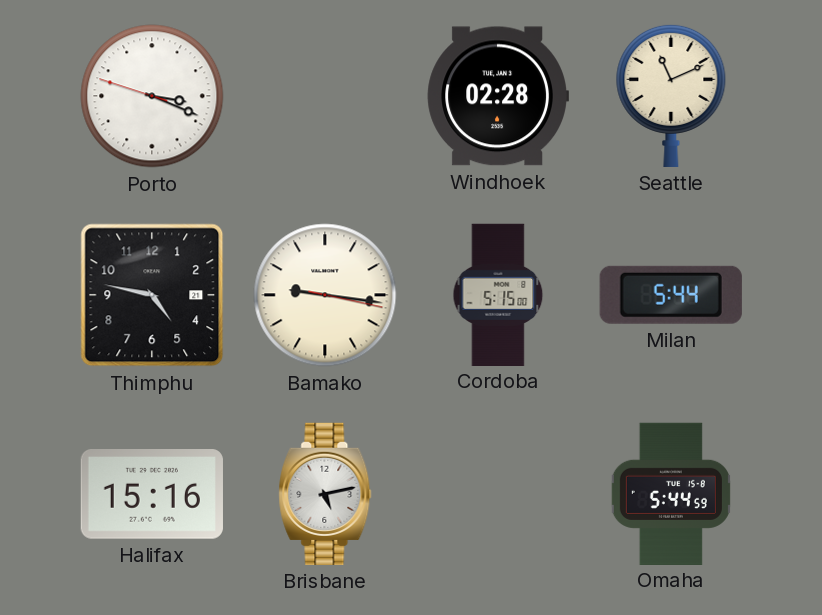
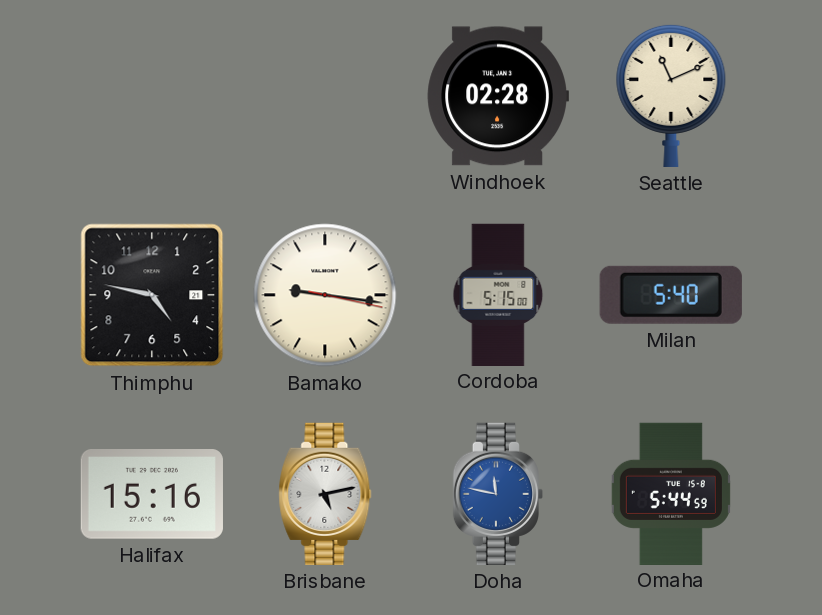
Porto: 3:18 -> none (152, 96)
Milan: 5:44 -> 5:40 (671, 295)
Doha: none -> 11:47 (497, 494)
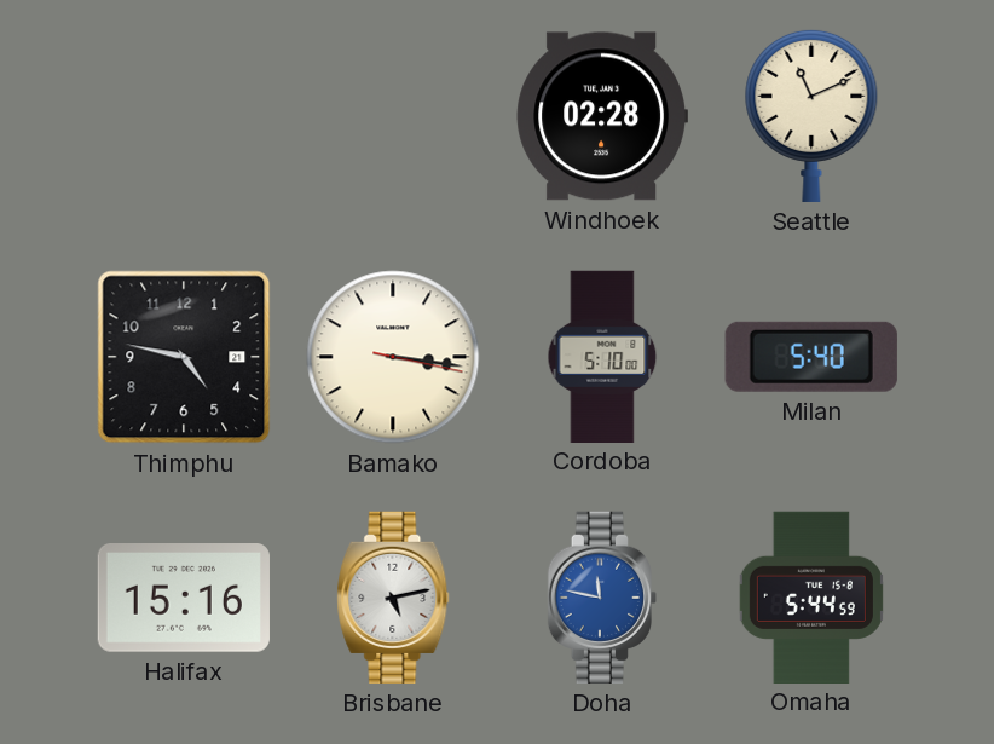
Bamako: 9:16 -> 3:16 (393, 357)
Cordoba: 5:15 -> 5:10 (602, 356)
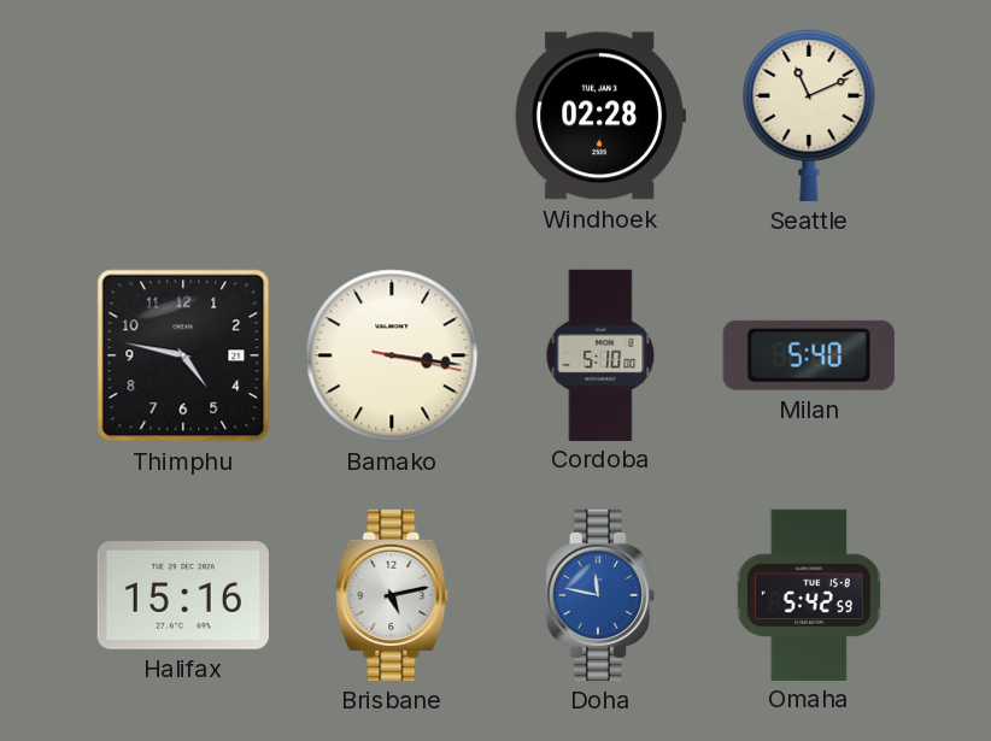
Omaha: 5:44 -> 5:42 (809, 594)
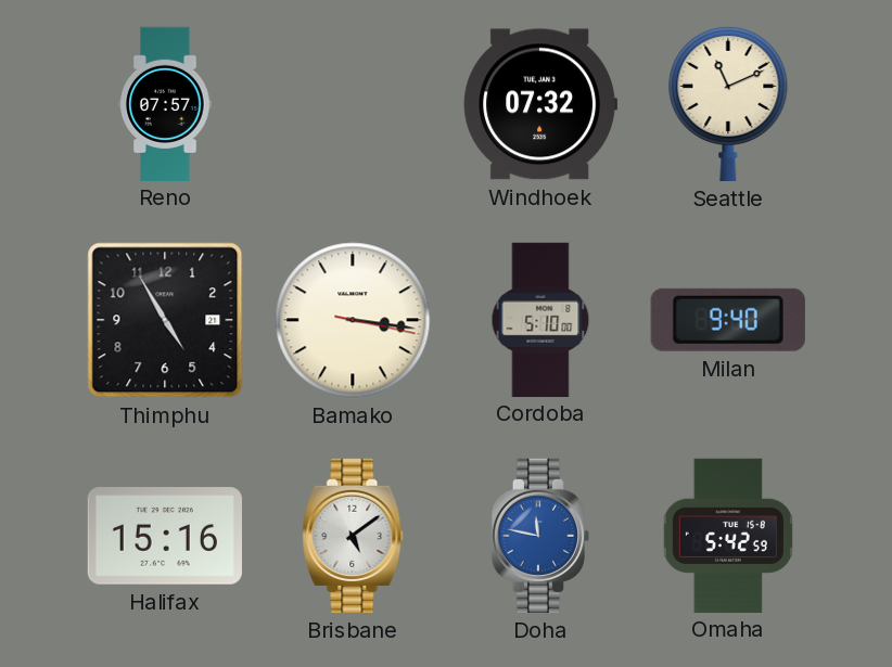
Reno: none -> 07:57 (165, 103)
Windhoek: 02:28 -> 07:32 (540, 104)
Thimphu: 4:47 -> 4:55 (165, 320)
Milan: 5:40 -> 9:40 (728, 320)
Brisbane: 5:13 -> 5:09 (353, 536)
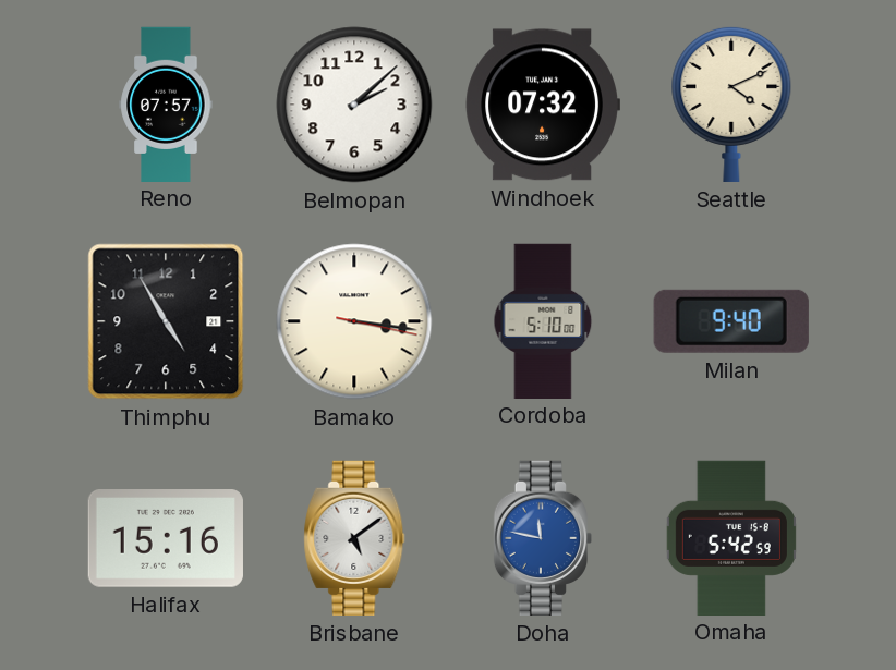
Belmopan: none -> 2:08 (354, 105)
Seattle: 11:11 -> 4:11 (731, 103)
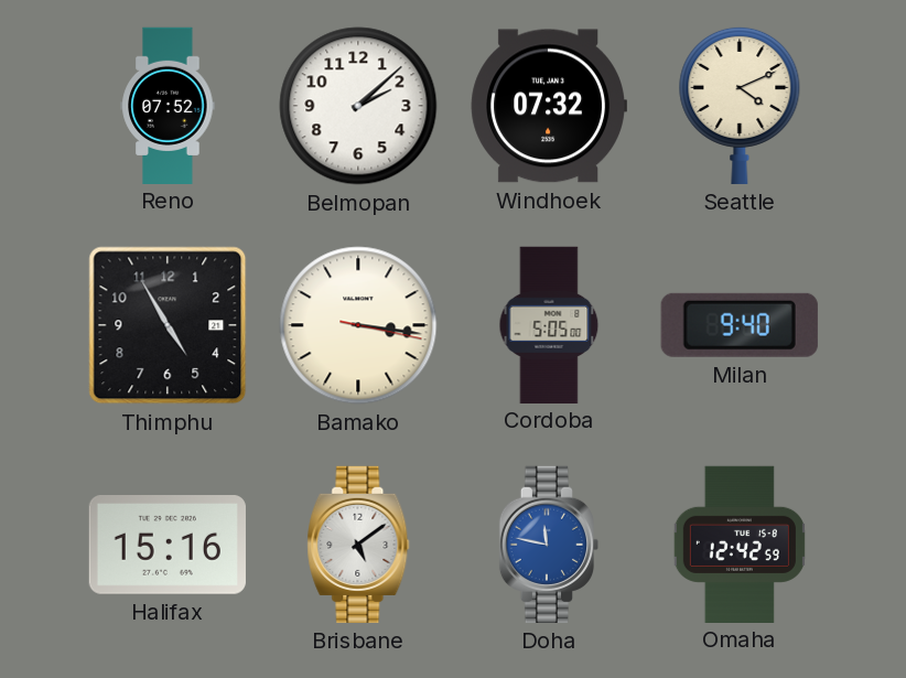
Reno: 07:57 -> 07:52 (168, 105)
Cordoba: 5:10 -> 5:05 (549, 324)
Omaha: 5:42 -> 12:42 (740, 544)
